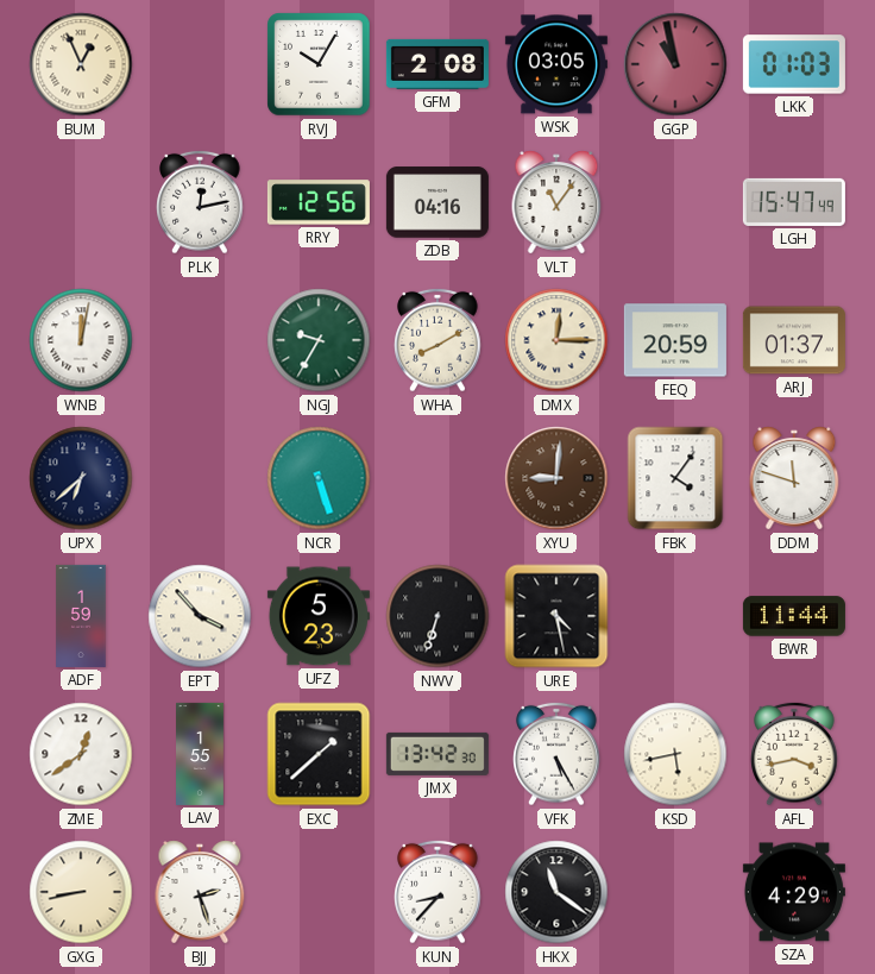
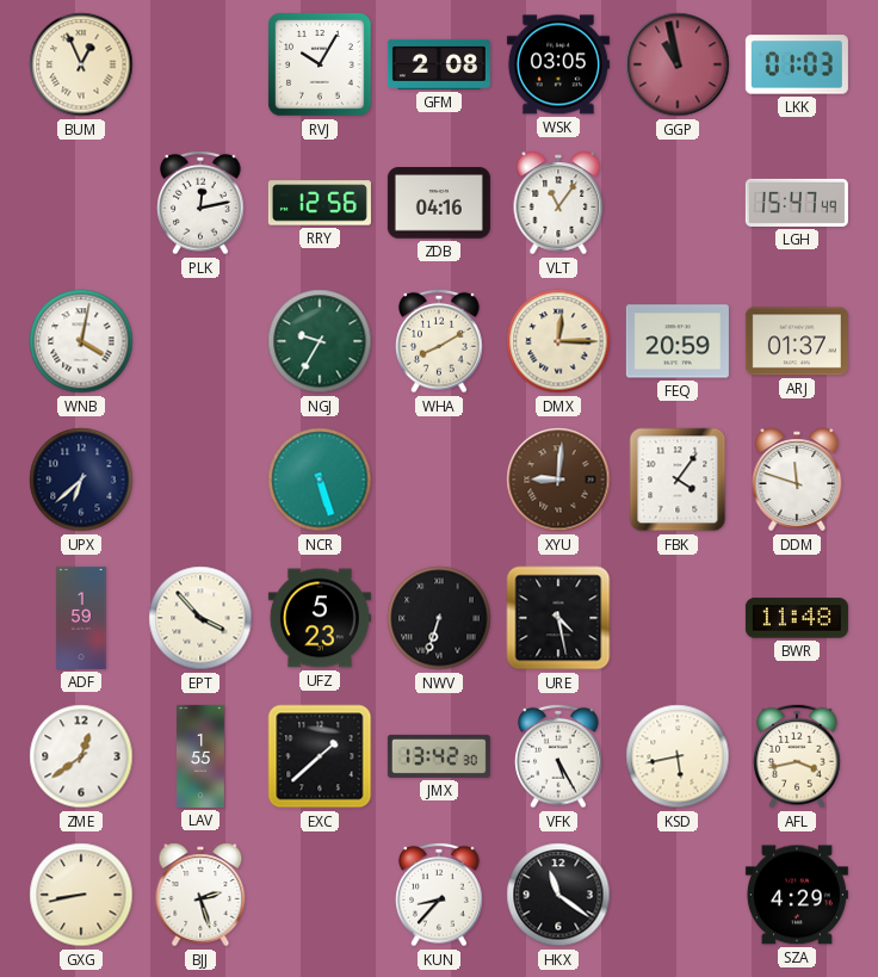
WNB: 12:02 -> 4:02 (81, 341)
BWR: 11:44 -> 11:48 (797, 618)
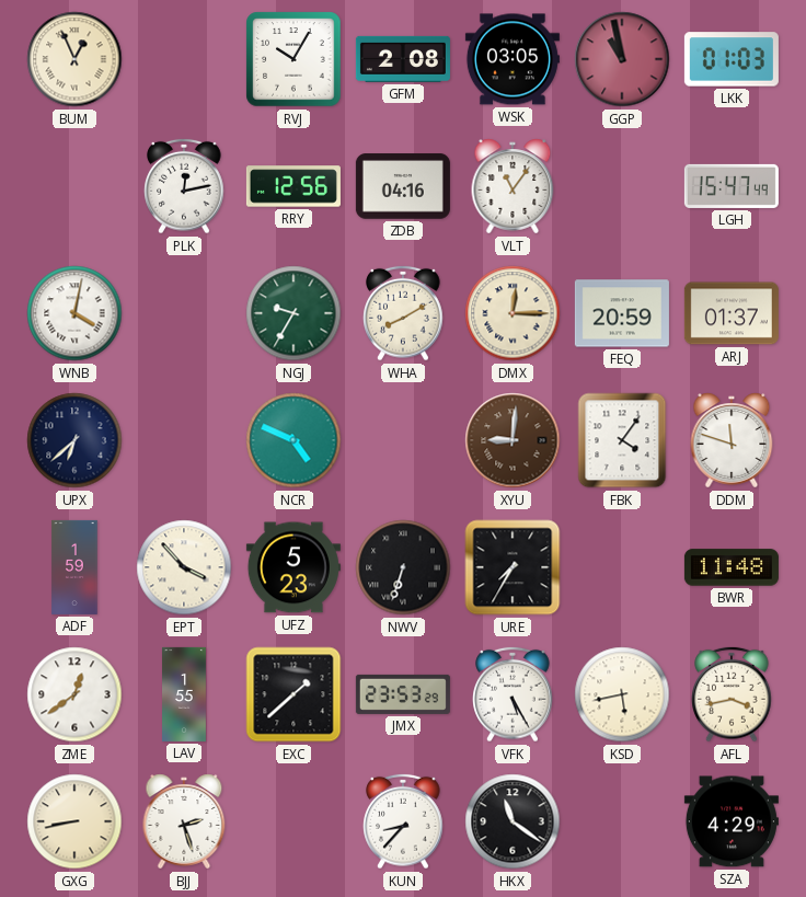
NCR: 5:27 -> 4:49 (293, 440)
URE: 4:28 -> 7:35 (513, 567)
JMX: 13:42 -> 23:53 (403, 694)
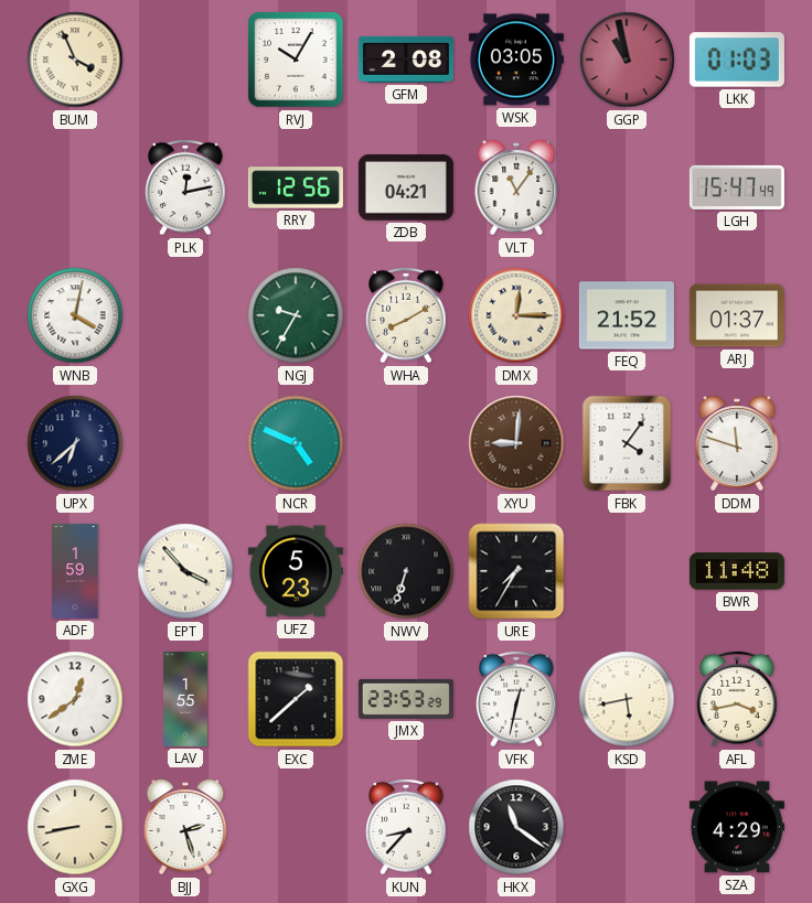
BUM: 12:56 -> 3:56 (75, 60)
ZDB: 04:16 -> 04:21 (406, 187)
FEQ: 20:59 -> 21:52 (627, 315)
VFK: 5:25 -> 12:32 (516, 699)
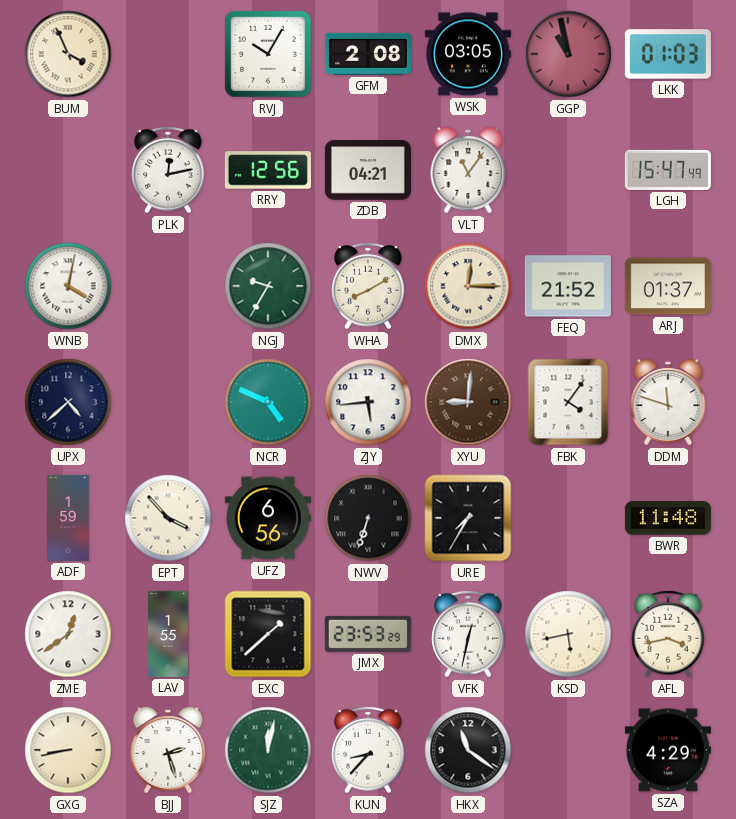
UPX: 6:38 -> 4:38 (68, 402)
ZJY: none -> 5:44 (368, 402)
UFZ: 5:23 -> 6:56 (268, 518)
SJZ: none -> 12:02 (268, 750)
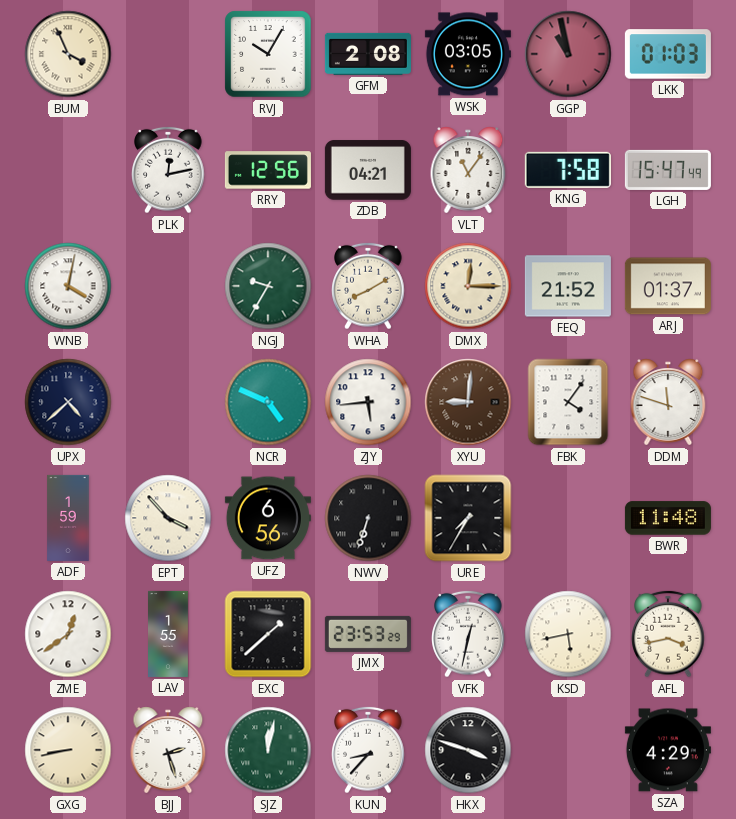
KNG: none -> 7:58 (568, 170)
HKX: 11:21 -> 3:48 (468, 750)
